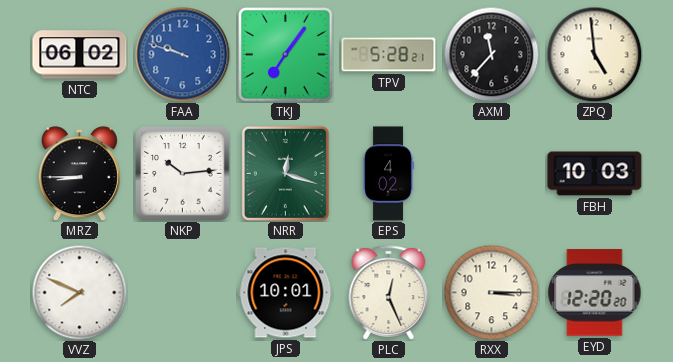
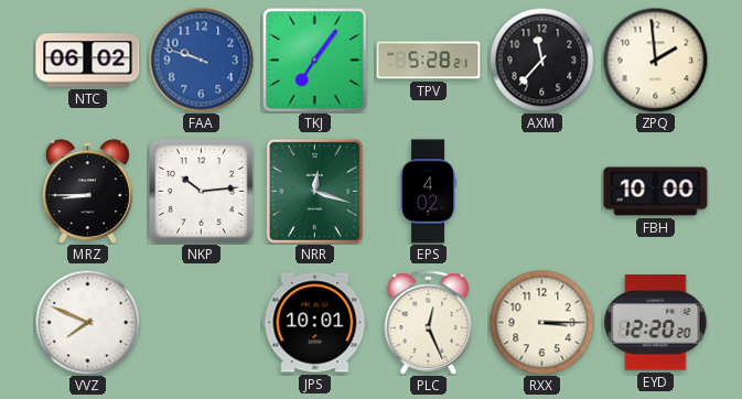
ZPQ: 4:59 -> 1:59 (655, 60)
FBH: 10:03 -> 10:00 (656, 192)
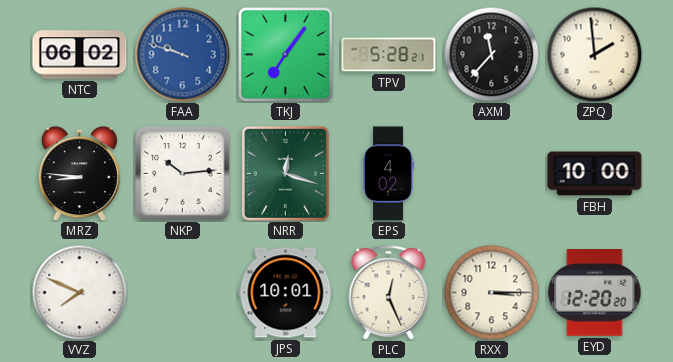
MRZ: 8:45 -> 8:46 (79, 174)
